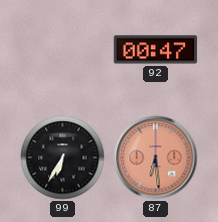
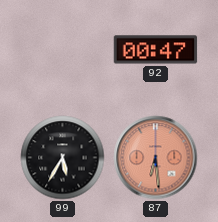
99: 6:35 -> 5:35 (63, 158)
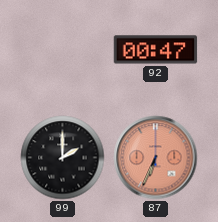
99: 5:35 -> 2:00 (63, 158)
87: 6:29 -> 6:34 (156, 158)
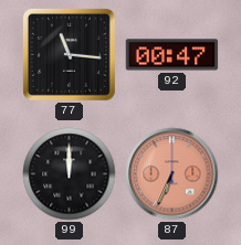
77: none -> 11:16 (69, 54)
99: 2:00 -> 12:00 (70, 174)
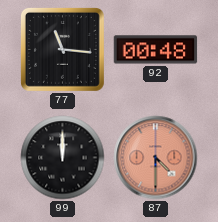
92: 00:47 -> 00:48 (156, 50)
87: 6:34 -> 4:30 (156, 158)
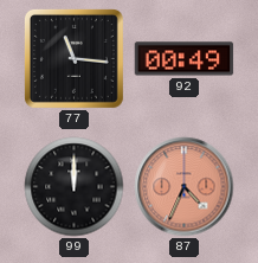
92: 00:48 -> 00:49 (185, 59)
87: 4:30 -> 4:34 (185, 187)
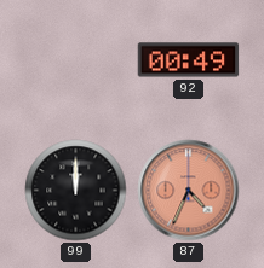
77: 11:16 -> none (73, 58)
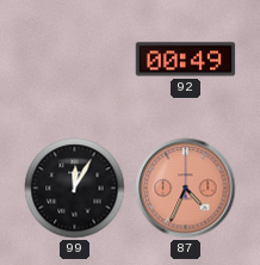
99: 12:00 -> 12:05 (75, 189)
